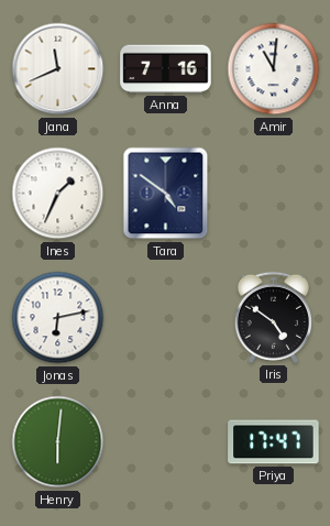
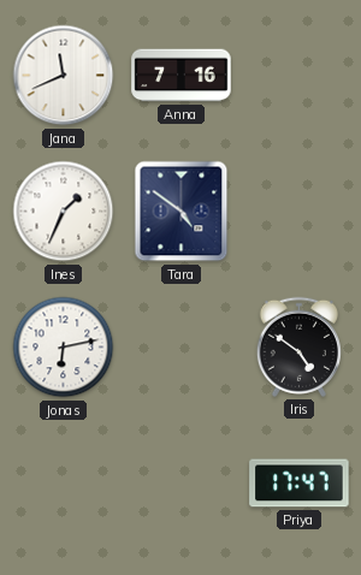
Amir: 11:01 -> none (274, 69)
Henry: 6:01 -> none (58, 442)
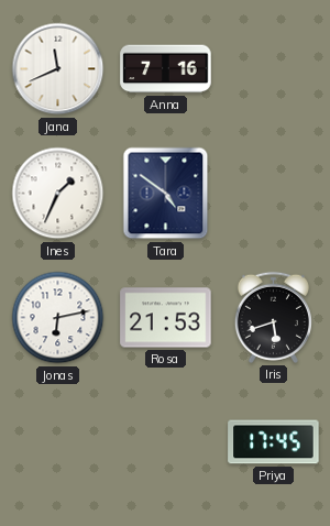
Rosa: none -> 21:53 (166, 318)
Iris: 4:51 -> 5:42 (273, 317)
Priya: 17:47 -> 17:45 (274, 442)
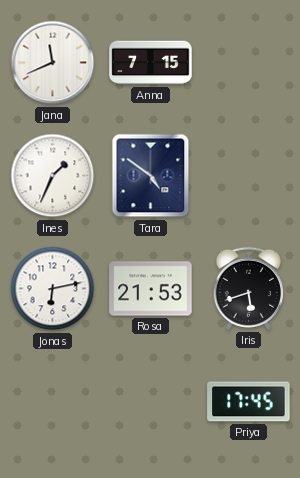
Anna: 7:16 -> 7:15 (151, 63)
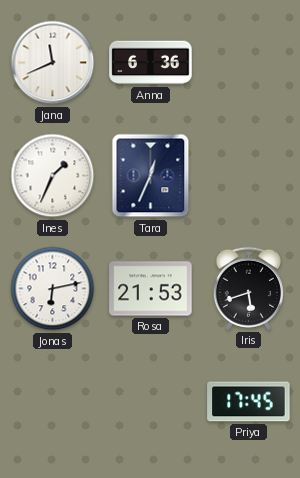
Anna: 7:15 -> 6:36 (151, 63)
Tara: 4:51 -> 12:34 (151, 176)
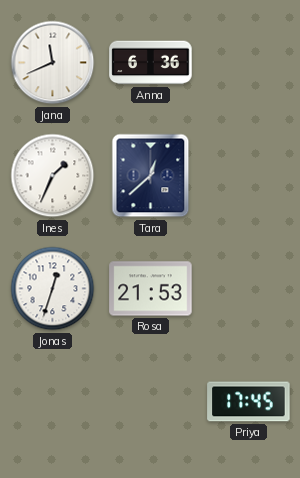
Tara: 12:34 -> 12:38 (151, 176)
Jonas: 6:13 -> 12:33 (53, 289)
Iris: 5:42 -> none (248, 288)
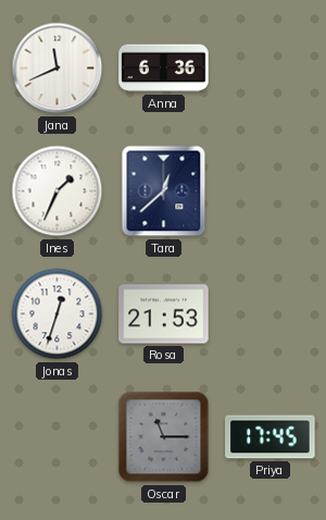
Oscar: none -> 11:15 (164, 437)
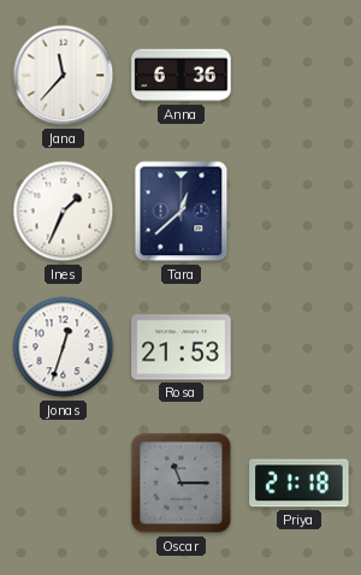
Jana: 11:41 -> 11:37 (64, 76)
Priya: 17:45 -> 21:18 (300, 484)
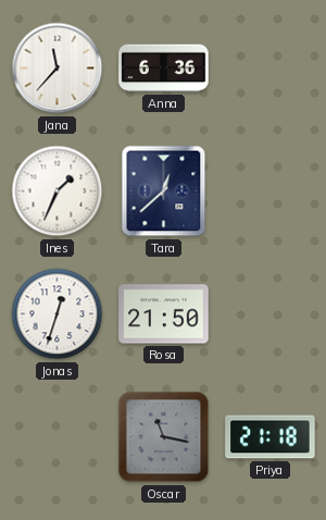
Rosa: 21:53 -> 21:50 (164, 314)
Oscar: 11:15 -> 11:17 (164, 437)
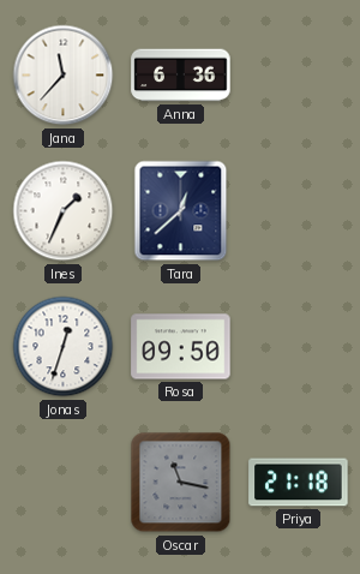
Rosa: 21:50 -> 09:50 (181, 347)
